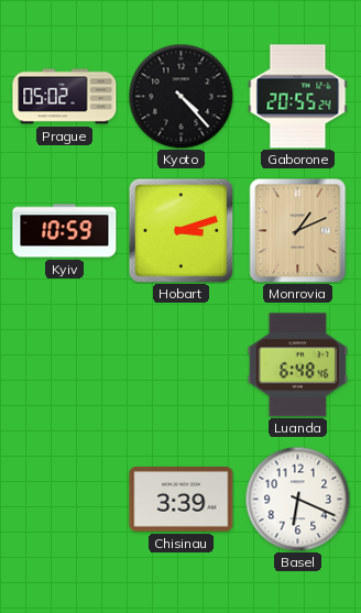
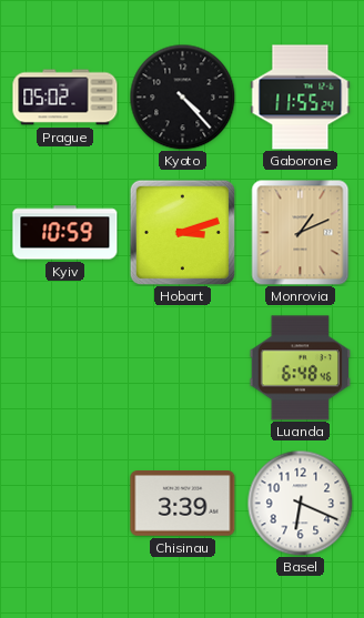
Gaborone: 20:55 -> 11:55 (301, 98)
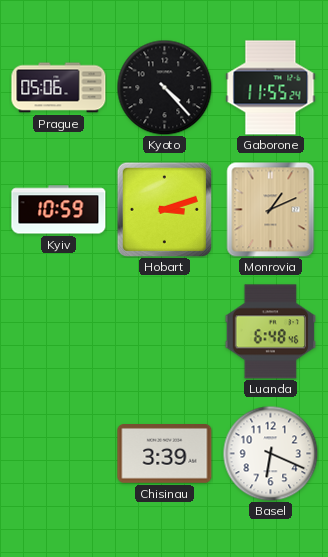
Prague: 05:02 -> 05:06 (59, 88)
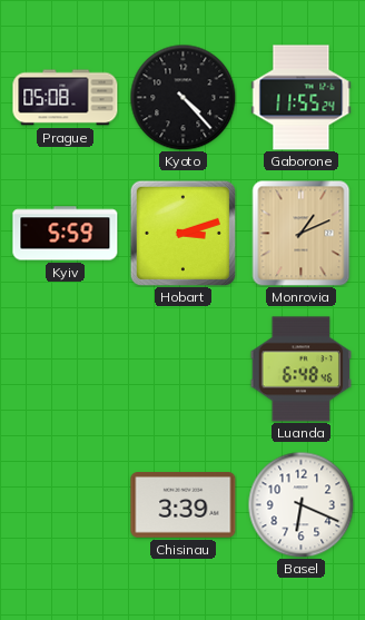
Prague: 05:06 -> 05:08 (66, 98)
Kyiv: 10:59 -> 5:59 (66, 234)
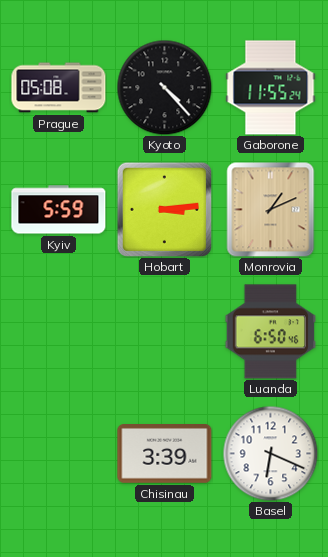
Hobart: 3:12 -> 3:14 (164, 209)
Luanda: 6:48 -> 6:50 (270, 332)
